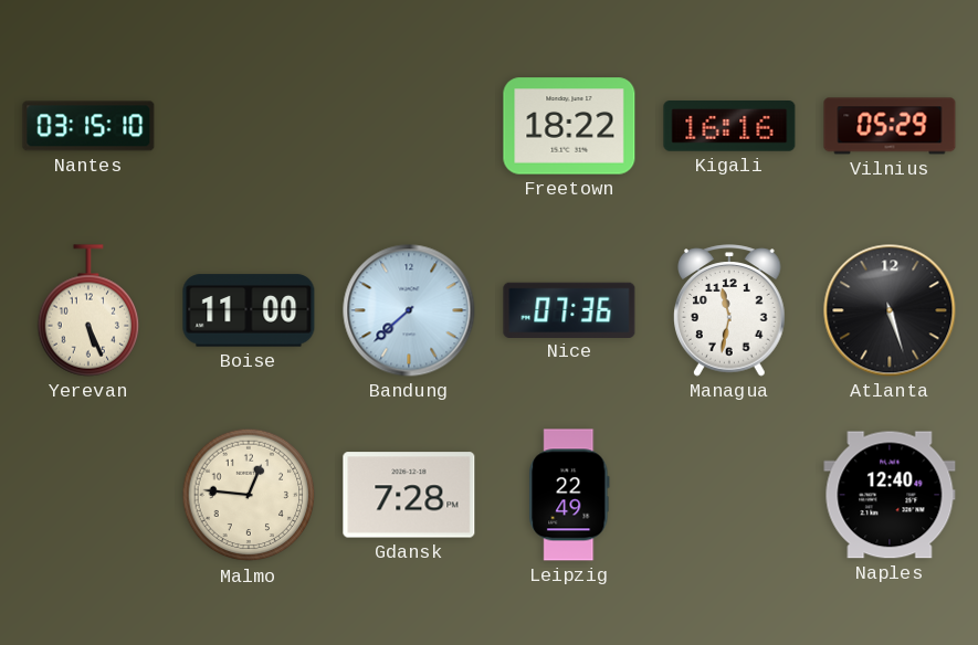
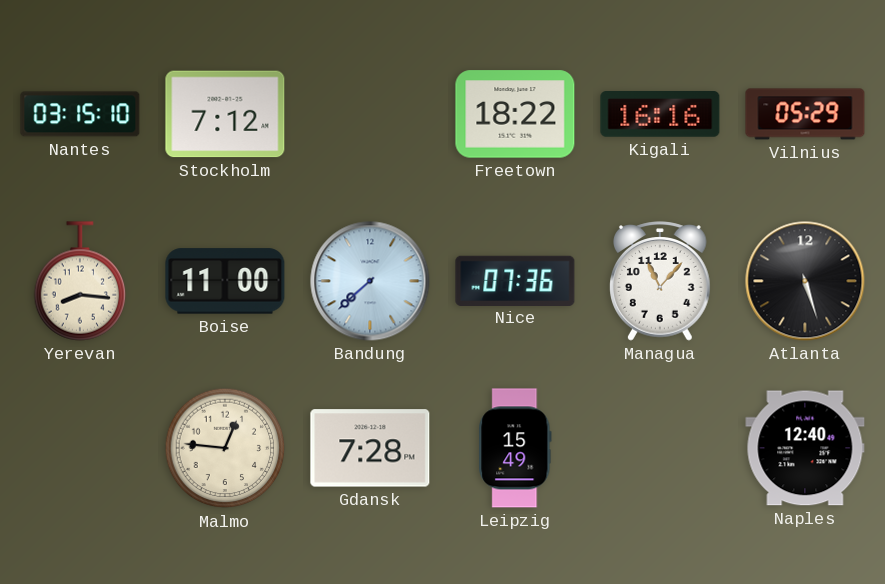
Stockholm: none -> 7:12 (225, 114)
Yerevan: 5:26 -> 8:16 (80, 281)
Managua: 11:32 -> 11:07 (661, 281)
Leipzig: 22:49 -> 15:49 (515, 448)
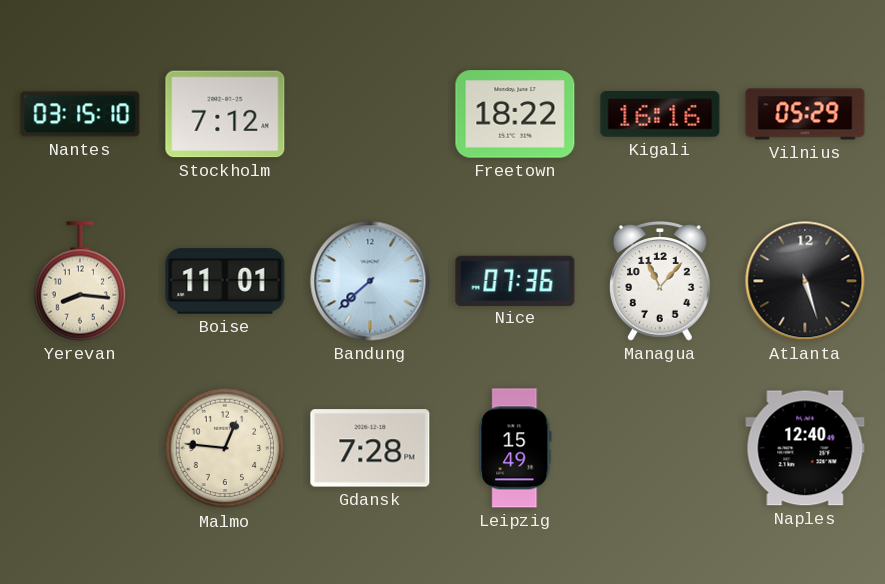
Boise: 11:00 -> 11:01 (225, 281)
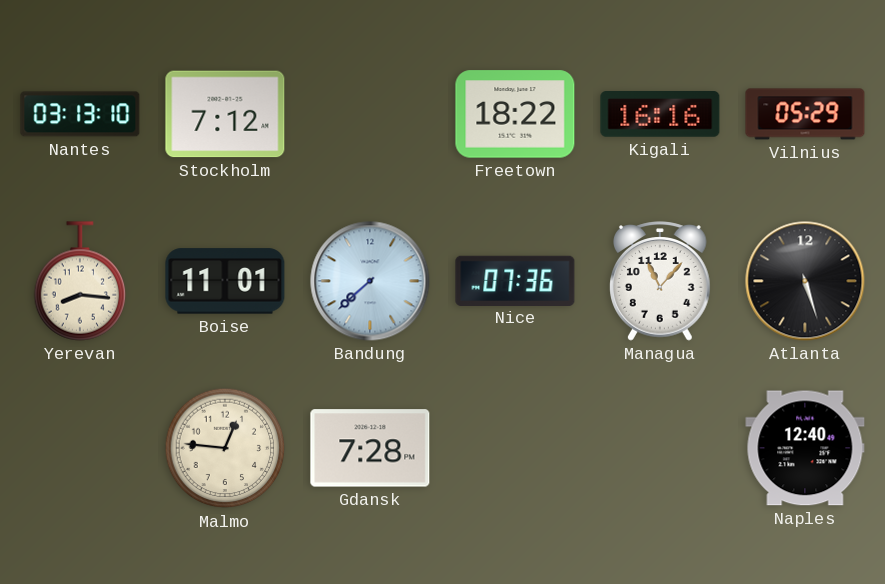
Nantes: 03:15 -> 03:13 (80, 114)
Leipzig: 15:49 -> none (515, 448)
